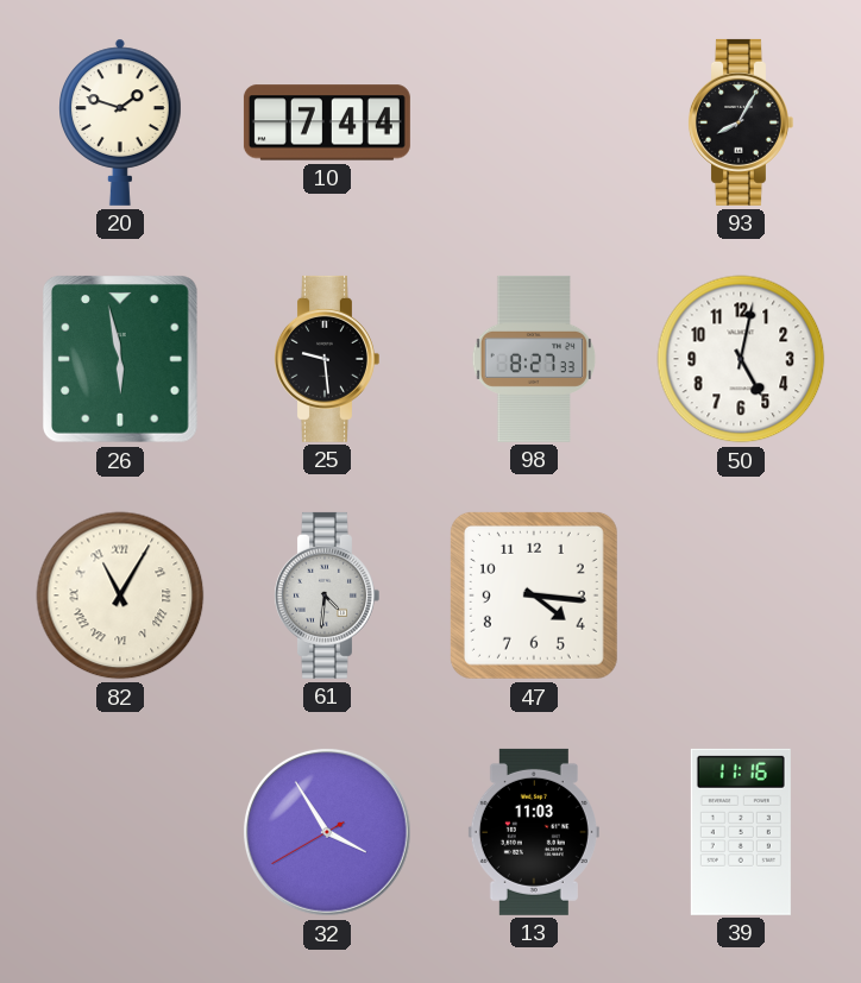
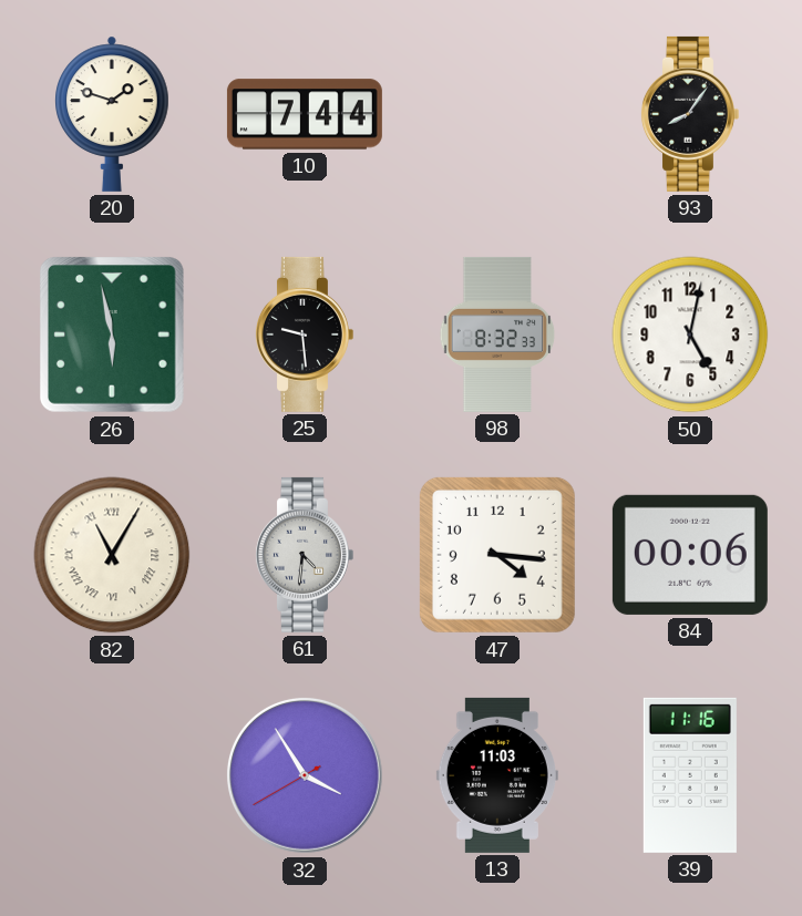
93: 8:05 -> 8:06 (689, 114)
98: 8:27 -> 8:32 (497, 335)
84: none -> 00:06 (690, 555)
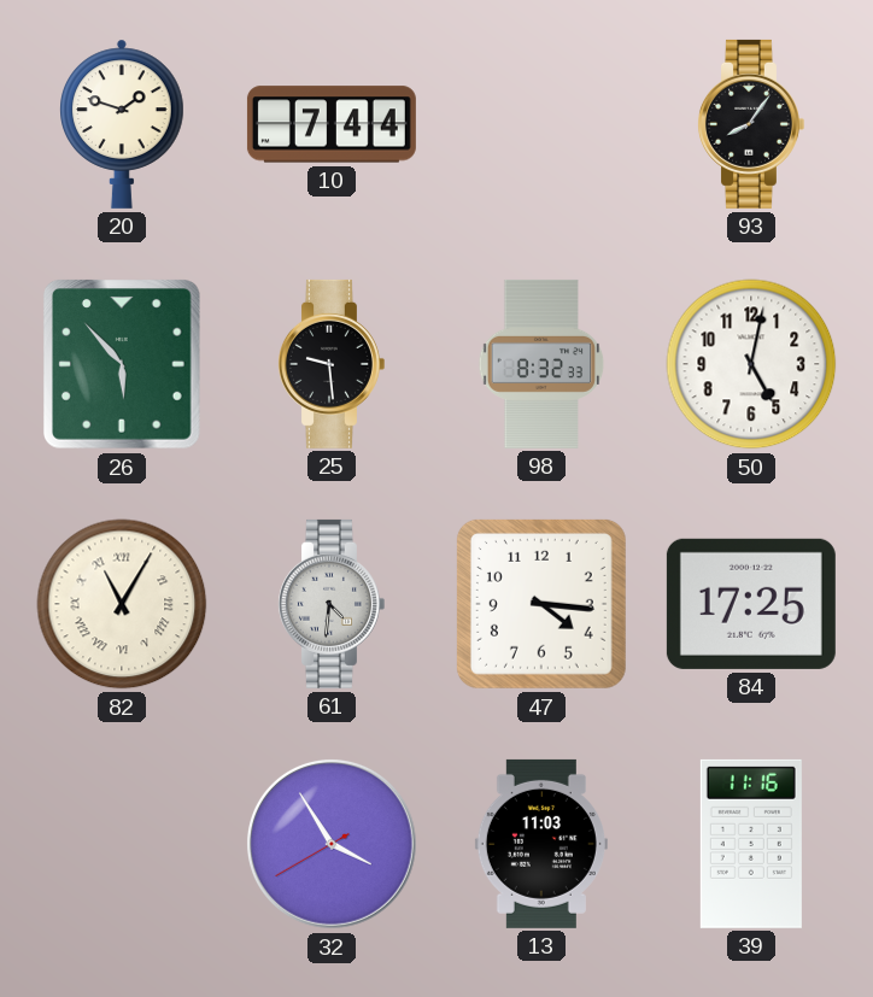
26: 5:58 -> 5:53 (123, 365)
84: 00:06 -> 17:25 (751, 604)
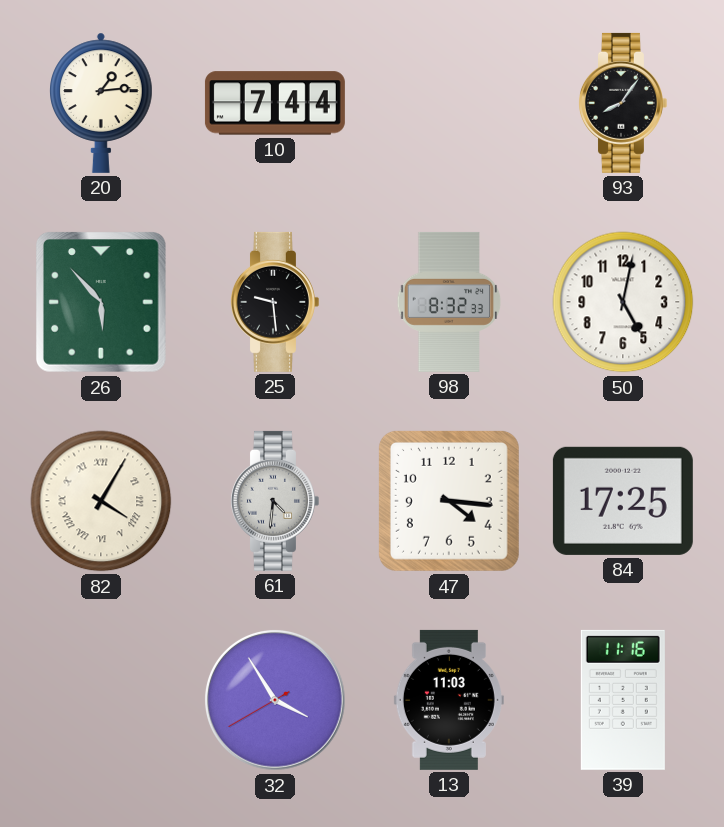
20: 1:48 -> 1:14 (101, 103)
82: 11:05 -> 4:05 (101, 501)
